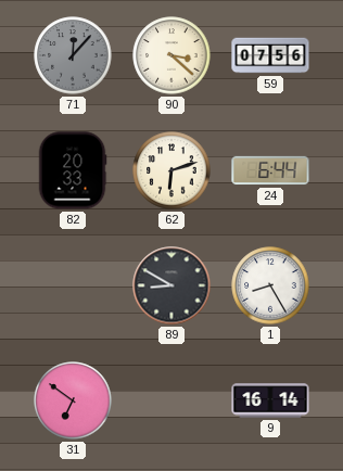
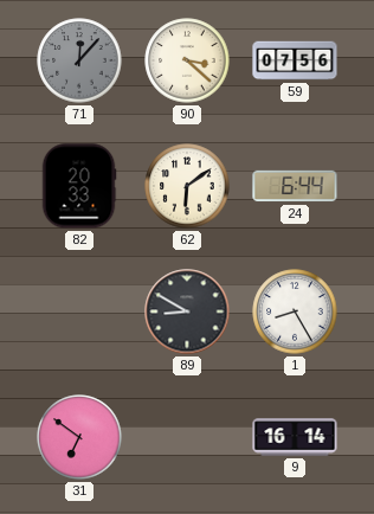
62: 6:12 -> 6:09 (187, 186)
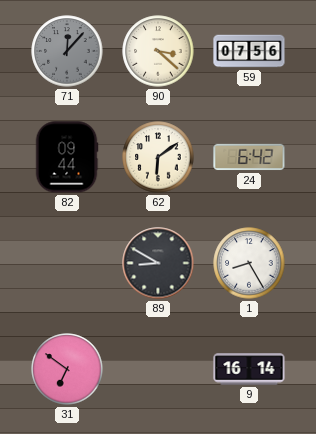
82: 20:33 -> 09:44 (67, 157)
24: 6:44 -> 6:42 (249, 157)
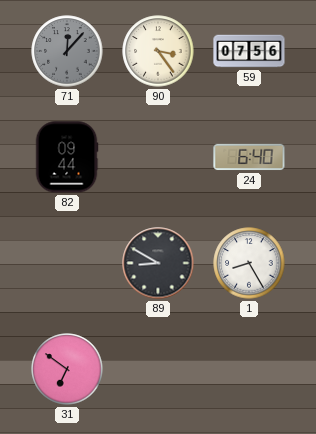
90: 3:22 -> 3:24 (158, 51)
62: 6:09 -> none (158, 157)
24: 6:42 -> 6:40 (249, 157)
9: 16:14 -> none (249, 369)
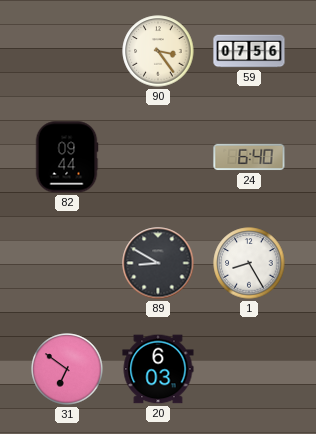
71: 12:07 -> none (67, 51)
20: none -> 6:03 (158, 369)
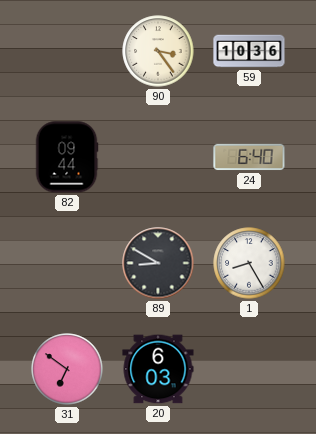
59: 07:56 -> 10:36 (249, 51)
